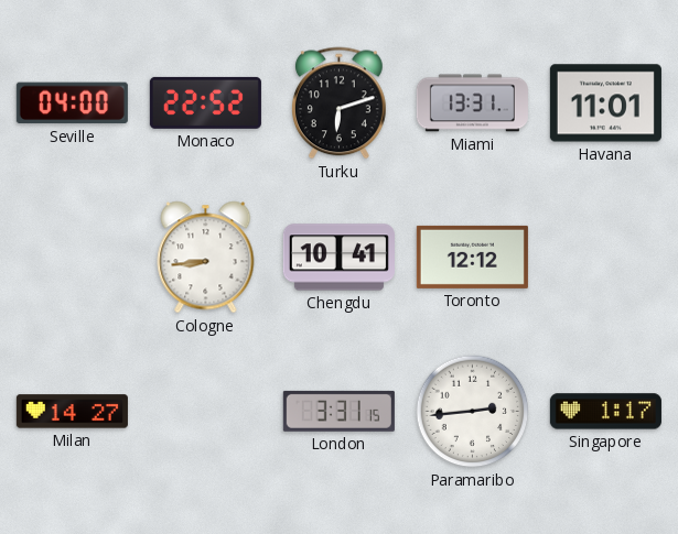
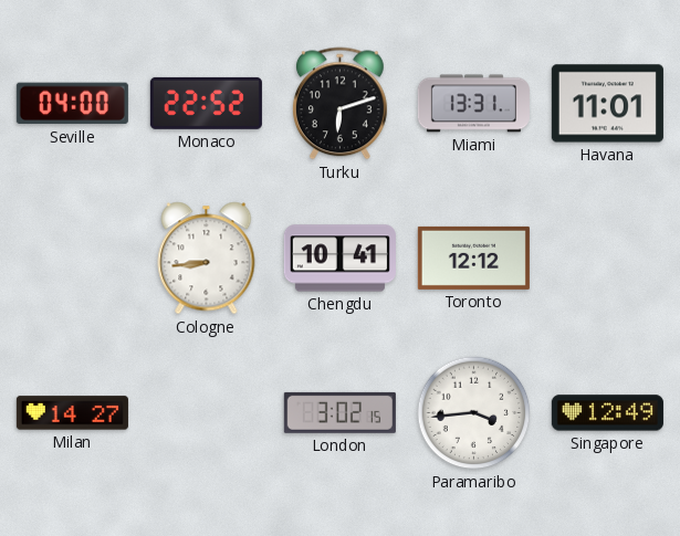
London: 3:31 -> 3:02 (339, 412)
Paramaribo: 2:44 -> 3:44 (474, 413)
Singapore: 1:17 -> 12:49 (607, 413)
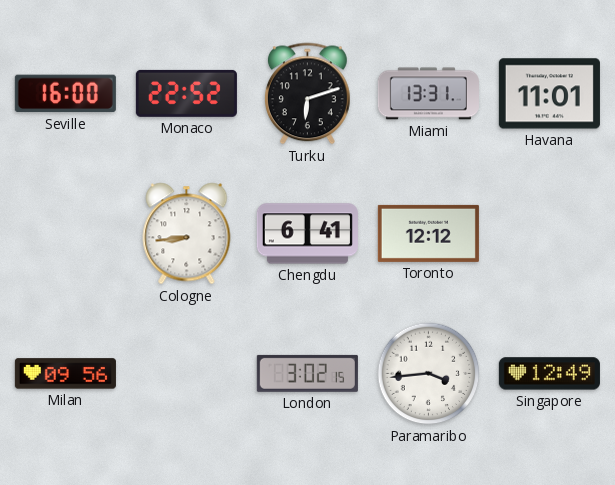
Seville: 04:00 -> 16:00 (65, 94)
Chengdu: 10:41 -> 6:41 (307, 234)
Milan: 14:27 -> 09:56 (65, 374)
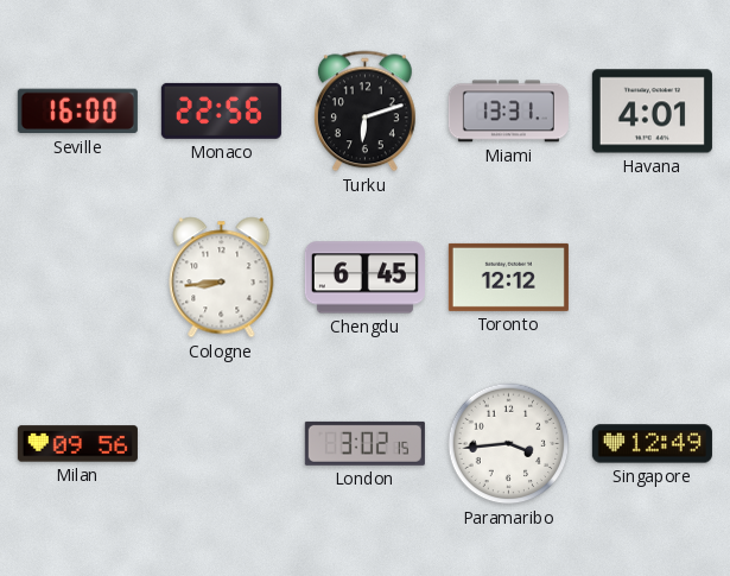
Monaco: 22:52 -> 22:56 (221, 110)
Havana: 11:01 -> 4:01 (652, 112)
Chengdu: 6:41 -> 6:45 (364, 278)
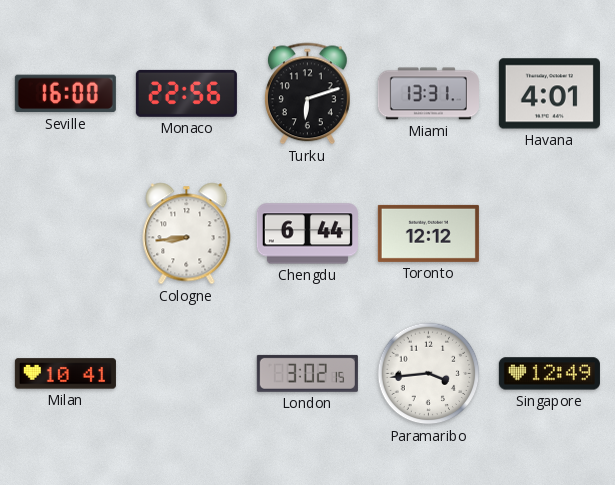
Chengdu: 6:45 -> 6:44 (307, 234)
Milan: 09:56 -> 10:41 (65, 374)
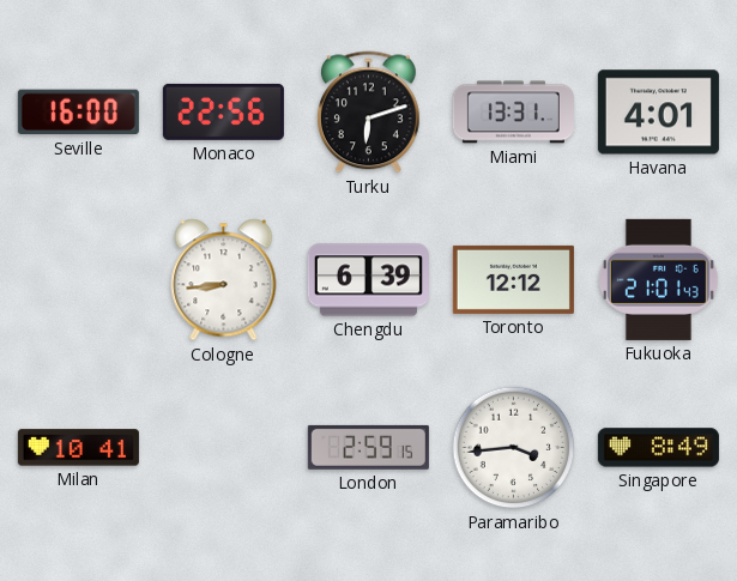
Chengdu: 6:44 -> 6:39 (368, 280)
Fukuoka: none -> 21:01 (658, 279)
London: 3:02 -> 2:59 (368, 447)
Singapore: 12:49 -> 8:49 (658, 448)
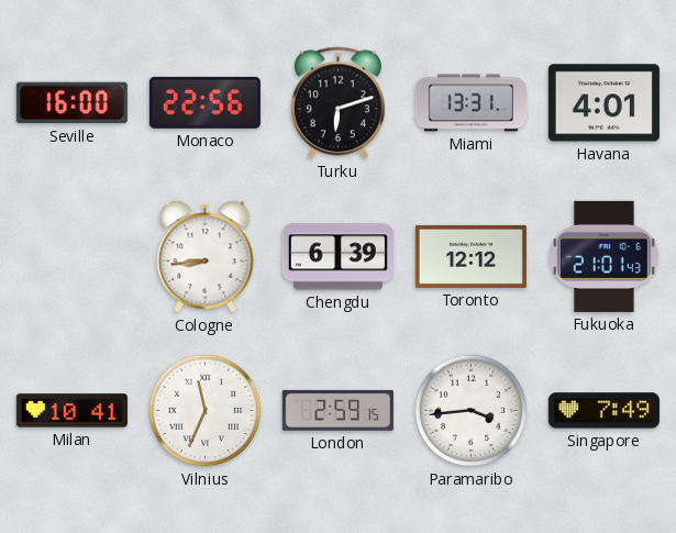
Vilnius: none -> 11:34 (206, 411)
Singapore: 8:49 -> 7:49 (603, 411)
